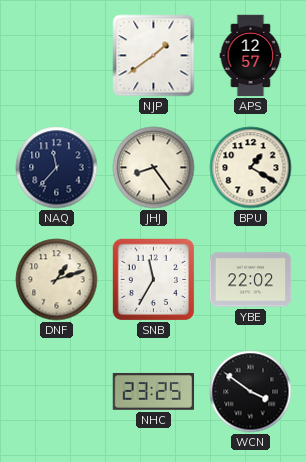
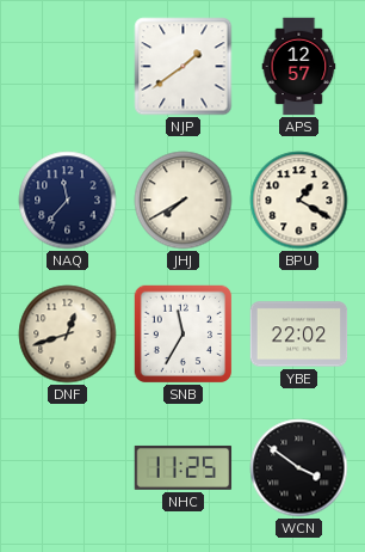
JHJ: 8:24 -> 7:40 (184, 201)
DNF: 1:12 -> 12:42 (68, 335)
NHC: 23:25 -> 11:25 (184, 467)
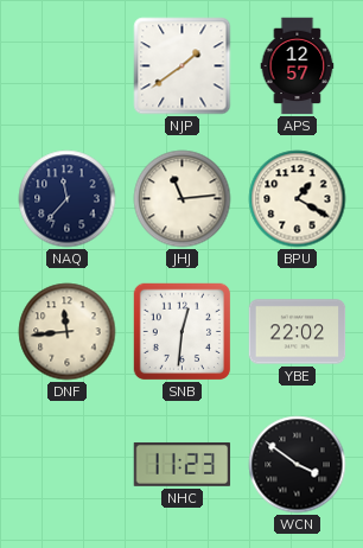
JHJ: 7:40 -> 11:14 (183, 199)
DNF: 12:42 -> 11:44 (68, 332)
SNB: 11:35 -> 12:31 (181, 331)
NHC: 11:25 -> 11:23 (183, 464)
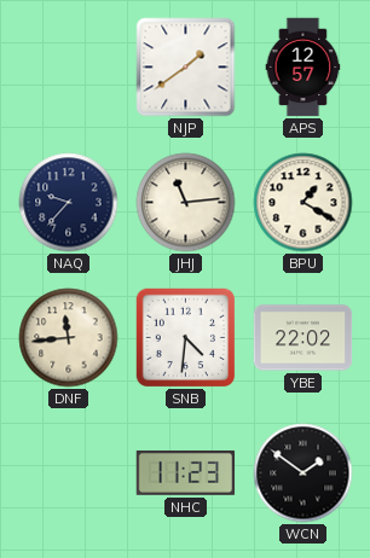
NAQ: 11:37 -> 9:37 (69, 203)
SNB: 12:31 -> 4:31 (185, 337)
WCN: 3:51 -> 1:51 (303, 473)
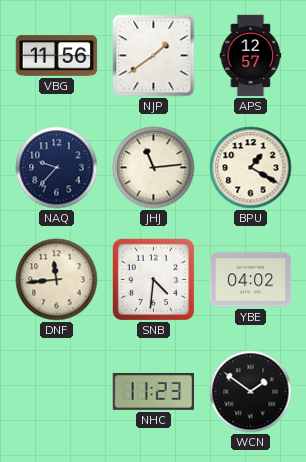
VBG: none -> 11:56 (57, 56)
YBE: 22:02 -> 04:02 (251, 280)
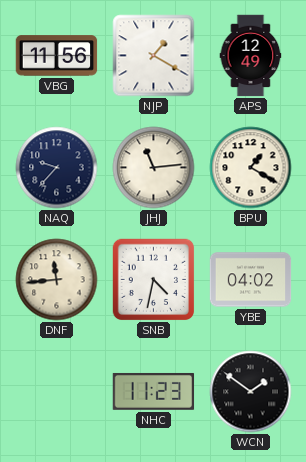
NJP: 1:39 -> 1:20 (154, 56)
APS: 12:57 -> 12:49 (251, 56)
SNB: 4:31 -> 4:32 (153, 279)
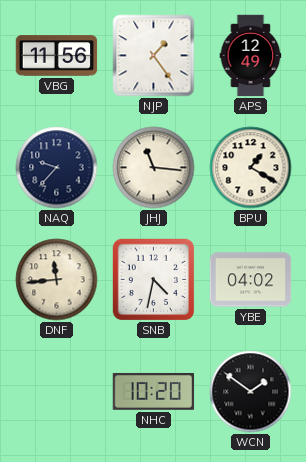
NJP: 1:20 -> 1:24 (154, 56)
JHJ: 11:14 -> 11:16 (154, 168)
NHC: 11:23 -> 10:20 (154, 391)
